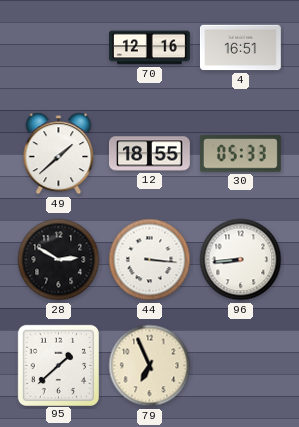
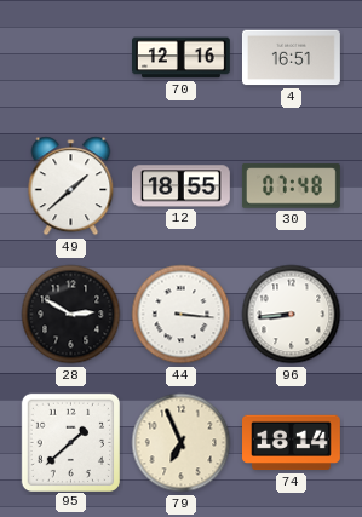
30: 05:33 -> 07:48 (292, 186)
74: none -> 18:14 (292, 443)
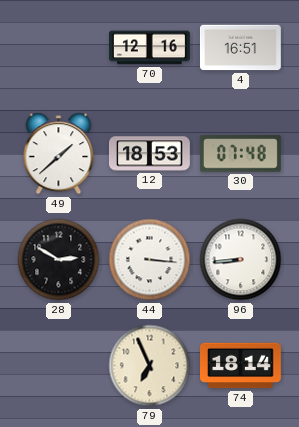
12: 18:55 -> 18:53 (150, 154)
95: 1:38 -> none (70, 442)
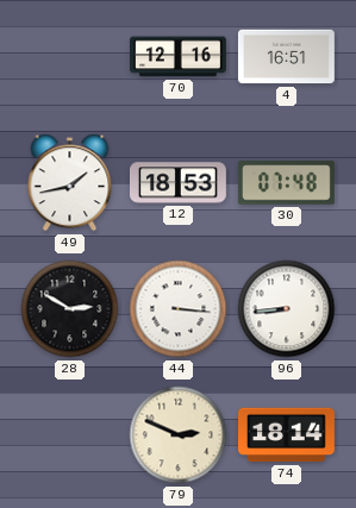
49: 1:38 -> 1:43 (70, 183)
79: 6:56 -> 2:49 (179, 435)
